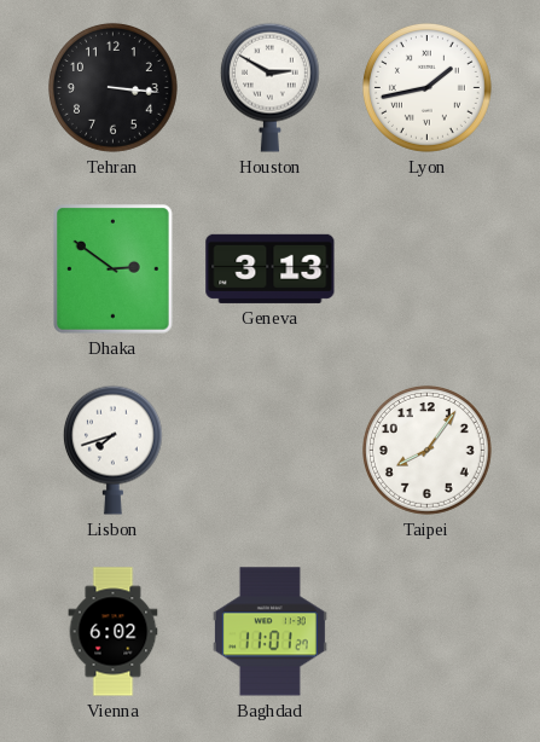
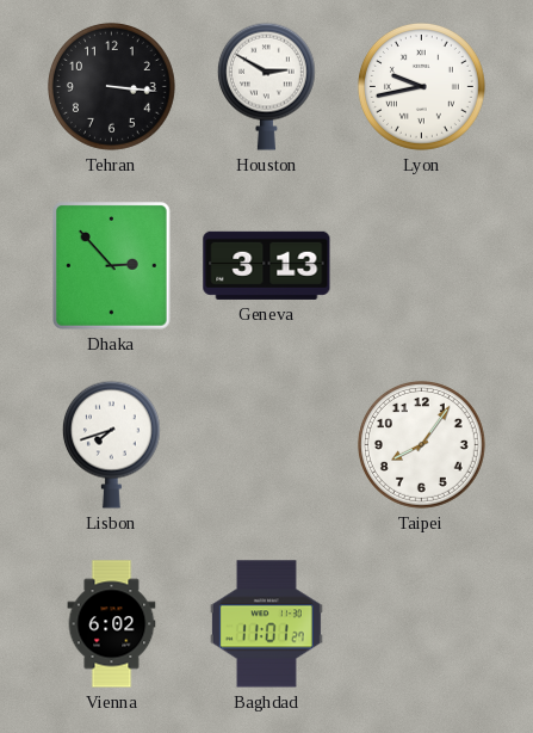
Lyon: 1:43 -> 9:43 (421, 86)
Dhaka: 2:51 -> 2:53 (112, 266)
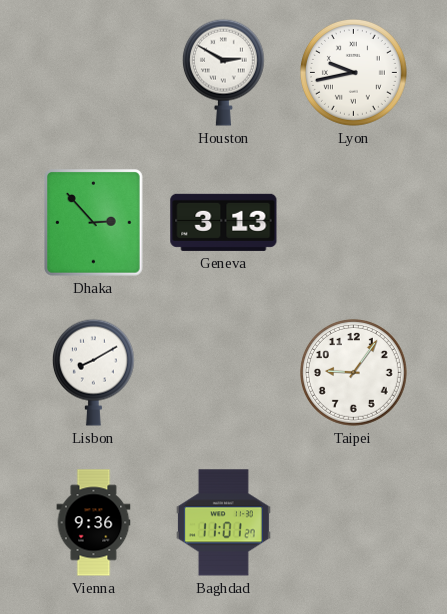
Tehran: 3:16 -> none (111, 86)
Lisbon: 7:42 -> 8:10 (93, 372)
Taipei: 8:06 -> 9:06 (353, 372)
Vienna: 6:02 -> 9:36 (94, 523)
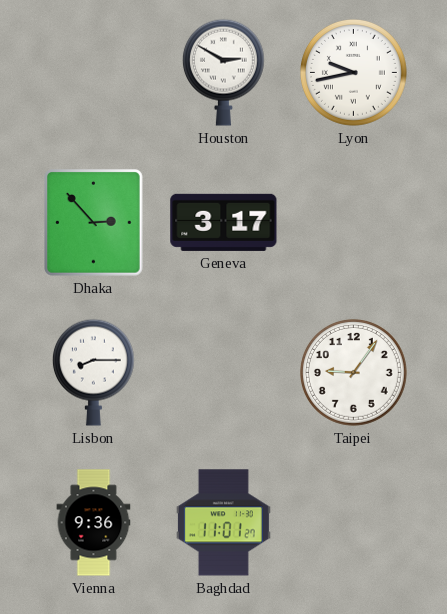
Geneva: 3:13 -> 3:17 (224, 222)
Lisbon: 8:10 -> 8:15 (93, 372)
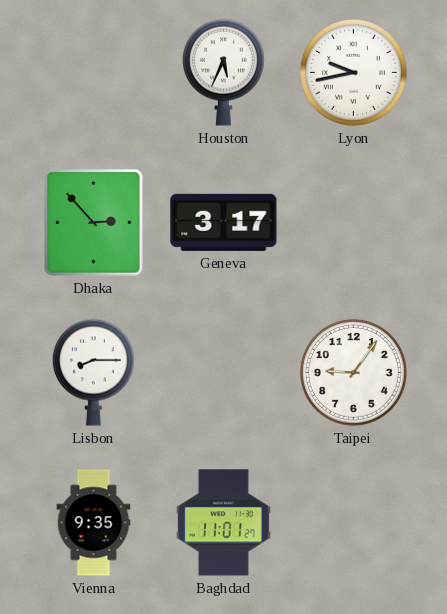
Houston: 2:50 -> 5:34 (223, 72)
Vienna: 9:36 -> 9:35 (94, 523)
